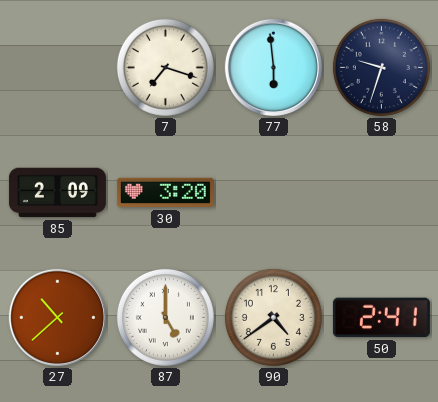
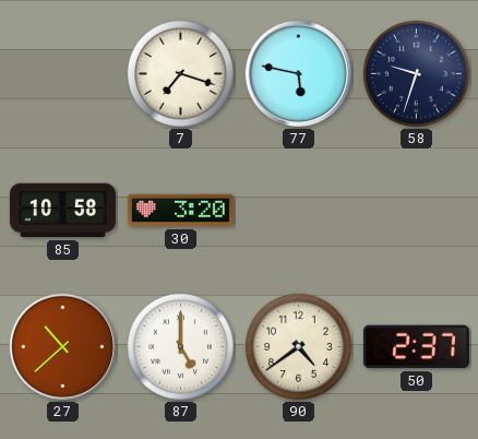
77: 5:59 -> 5:47 (298, 73)
85: 2:09 -> 10:58 (62, 211)
50: 2:41 -> 2:37 (416, 347)
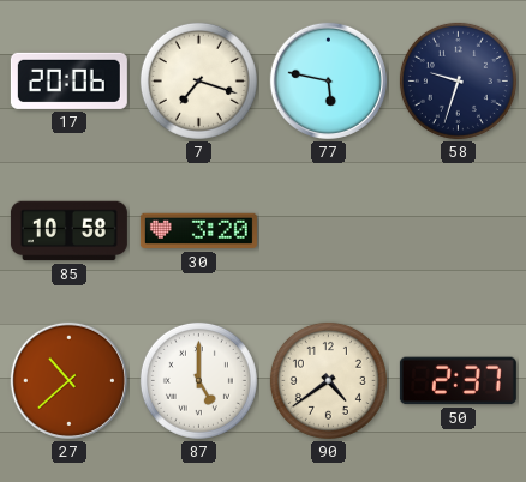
17: none -> 20:06 (68, 80)
